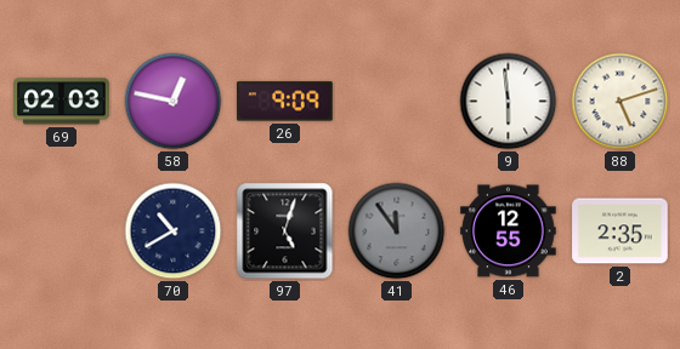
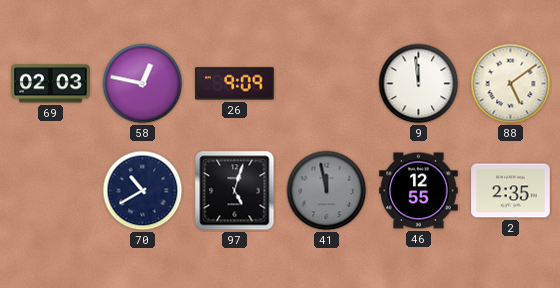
9: 5:59 -> 11:59 (419, 84)
88: 5:12 -> 5:09 (511, 84)
41: 11:54 -> 11:58 (327, 191)
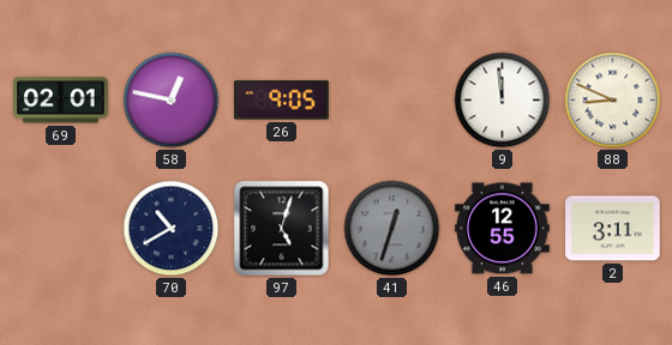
69: 02:03 -> 02:01 (61, 101)
26: 9:09 -> 9:05 (282, 101)
88: 5:09 -> 8:49 (613, 101)
41: 11:58 -> 12:33 (392, 229)
2: 2:35 -> 3:11 (613, 229)
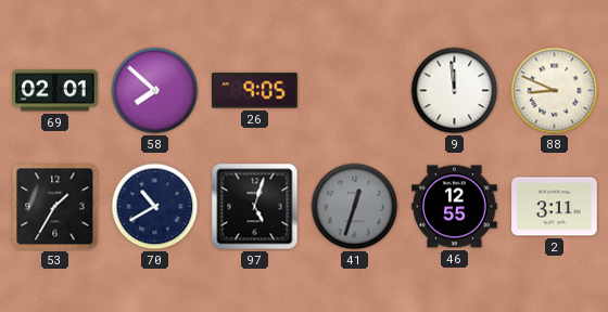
58: 12:47 -> 7:52 (155, 91)
53: none -> 1:35 (55, 207)
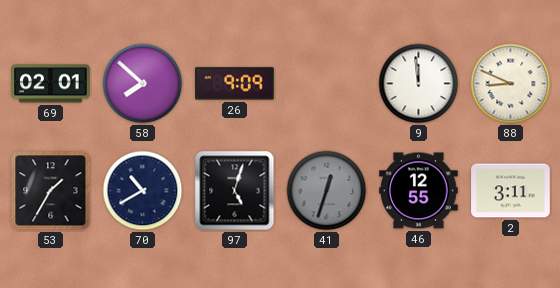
26: 9:05 -> 9:09 (235, 84)
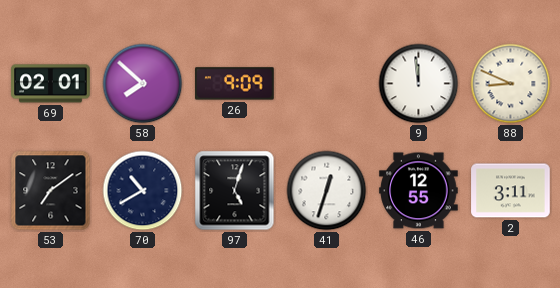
53: 1:35 -> 7:09 (51, 191)
41 dial: grey -> white (327, 191)
